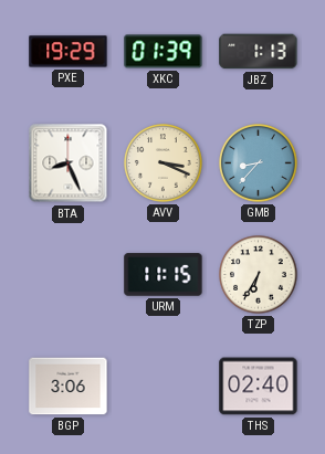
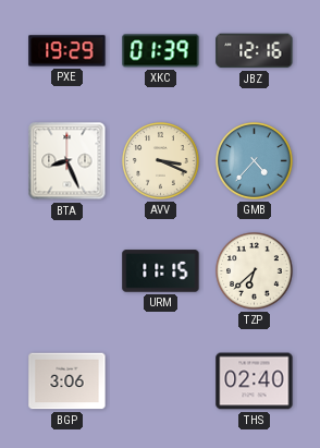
JBZ: 1:13 -> 12:16 (255, 51)
GMB: 8:37 -> 4:37 (255, 161)
TZP: 6:35 -> 6:38 (255, 271)
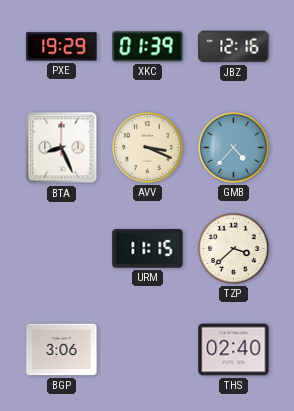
TZP: 6:38 -> 3:38 (234, 249)
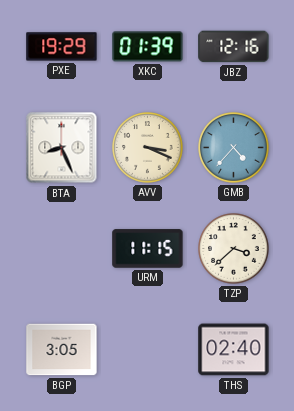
BGP: 3:06 -> 3:05 (62, 350)
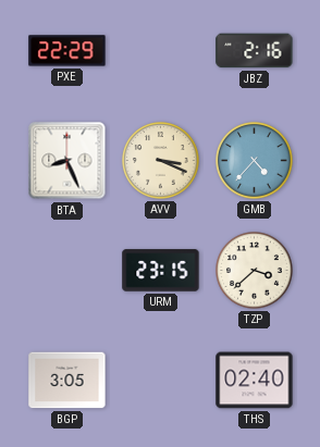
PXE: 19:29 -> 22:29 (67, 51)
XKC: 01:39 -> none (148, 47)
JBZ: 12:16 -> 2:16 (255, 51)
URM: 11:15 -> 23:15 (161, 271)
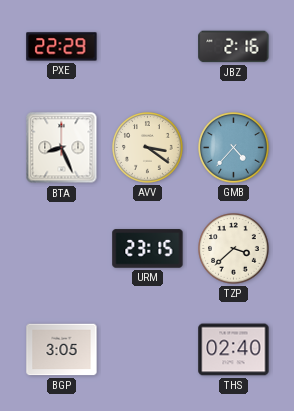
AVV: 3:19 -> 3:21 (148, 148)
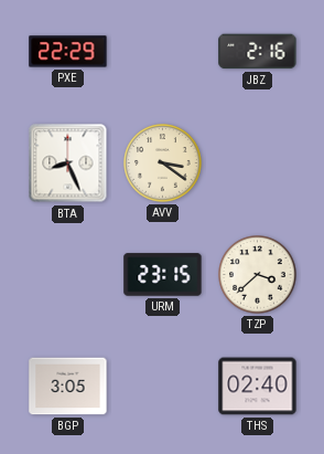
GMB: 4:37 -> none (234, 148)
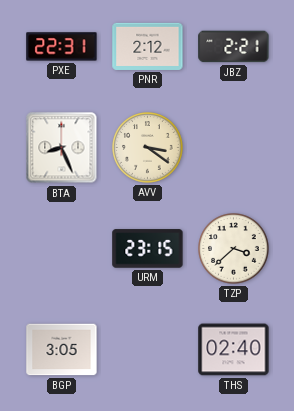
PXE: 22:29 -> 22:31 (62, 47)
PNR: none -> 2:12 (148, 46)
JBZ: 2:16 -> 2:21 (234, 47)
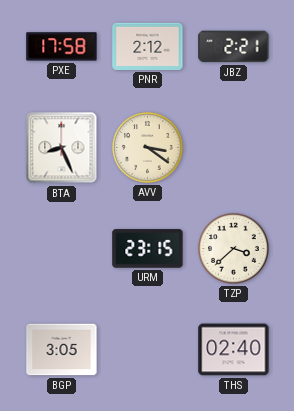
PXE: 22:31 -> 17:58 (62, 47)
